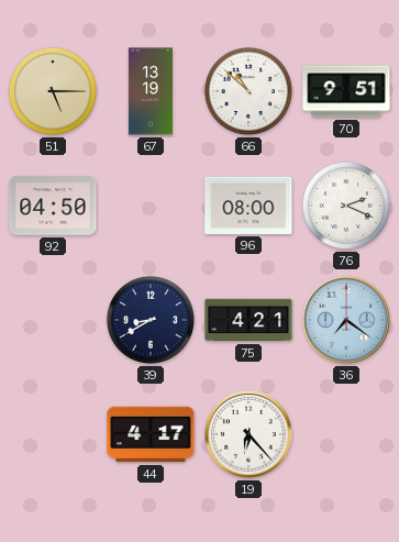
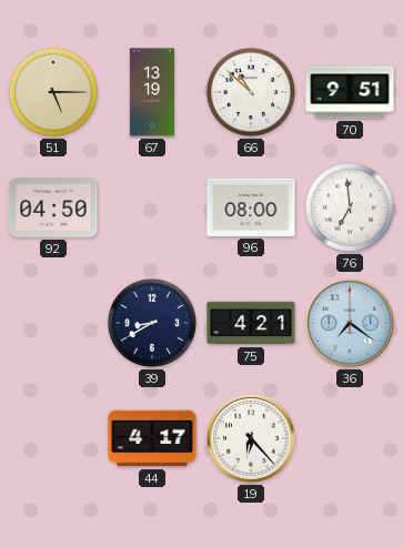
76: 2:19 -> 6:59 (350, 207)
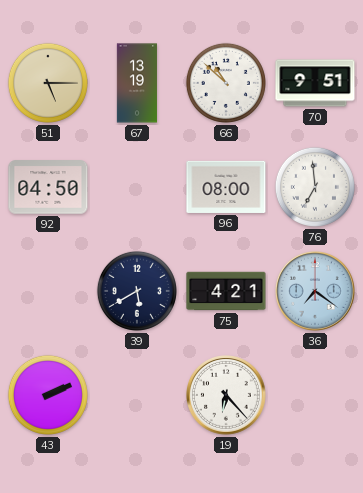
39: 8:40 -> 5:40 (137, 291)
43: none -> 2:11 (48, 395)
44: 4:17 -> none (152, 438)
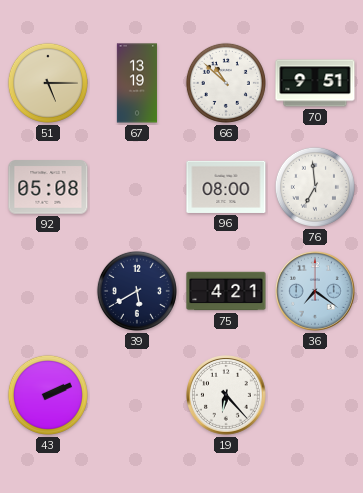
92: 04:50 -> 05:08 (48, 187)
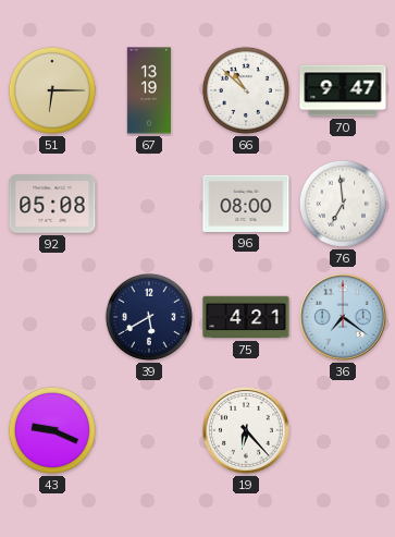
51: 5:15 -> 6:15 (52, 90)
70: 9:51 -> 9:47 (343, 90)
43: 2:11 -> 9:19 (52, 430)
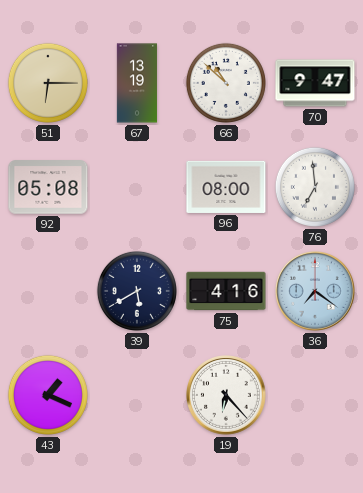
75: 4:21 -> 4:16 (226, 291)
43: 9:19 -> 1:19 (48, 395)
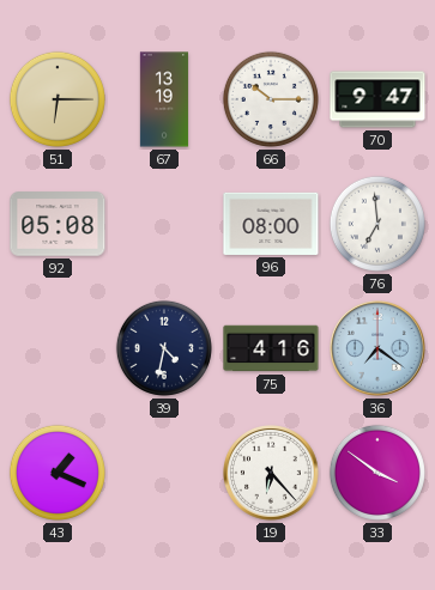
66: 10:52 -> 10:15 (271, 99)
39: 5:40 -> 4:32 (164, 348)
33: none -> 3:51 (377, 473)
